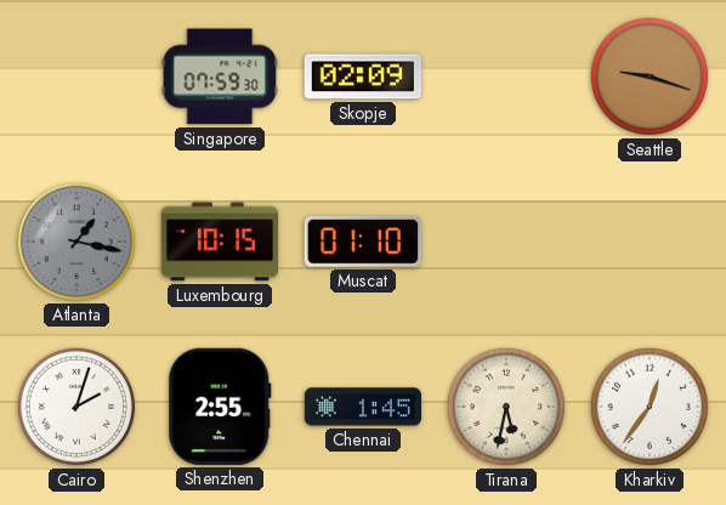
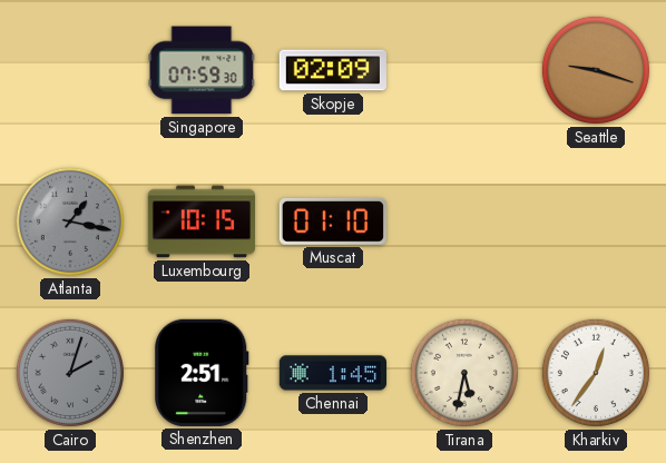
Cairo dial: white -> grey (70, 373)
Shenzhen: 2:55 -> 2:51 (203, 373)
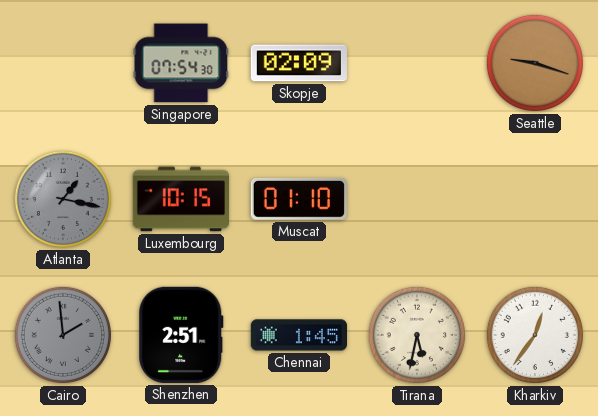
Singapore: 07:59 -> 07:54 (181, 63)
Cairo: 2:03 -> 1:59 (63, 335)
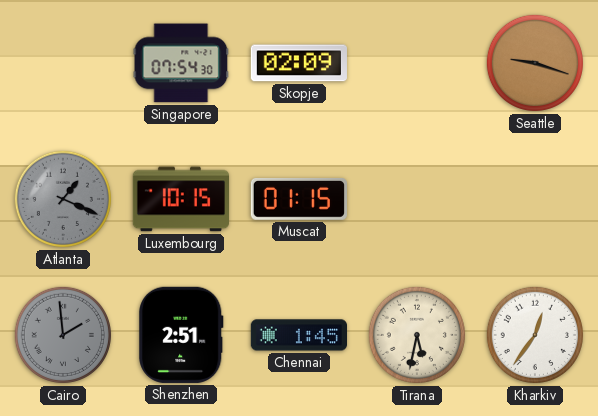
Atlanta: 1:17 -> 1:19 (63, 199)
Muscat: 01:10 -> 01:15 (299, 200)
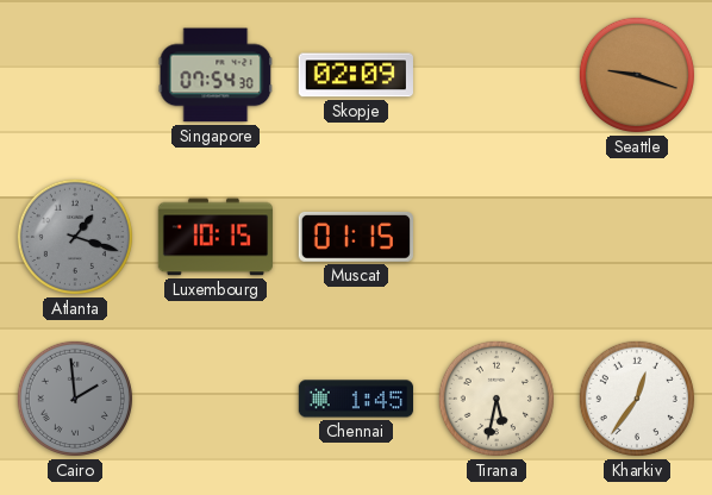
Atlanta: 1:19 -> 1:18 (75, 237)
Shenzhen: 2:51 -> none (182, 335)
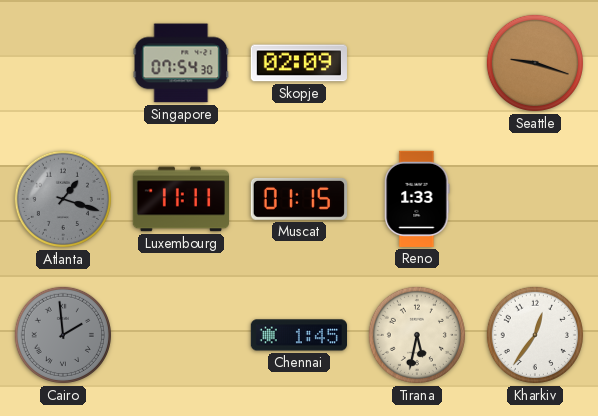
Luxembourg: 10:15 -> 11:11 (180, 199)
Reno: none -> 1:33 (417, 199)
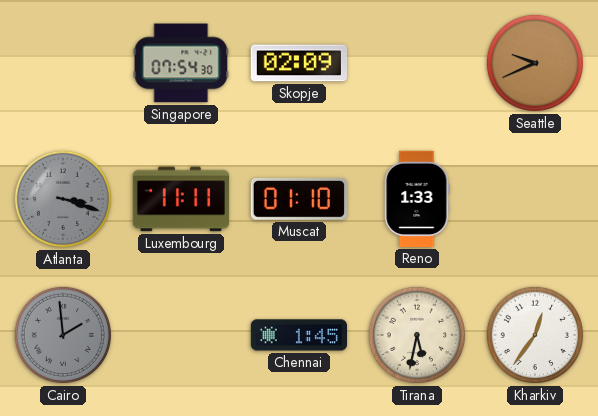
Seattle: 9:18 -> 9:41 (535, 63)
Atlanta: 1:18 -> 3:18 (63, 199)
Muscat: 01:15 -> 01:10 (299, 200)
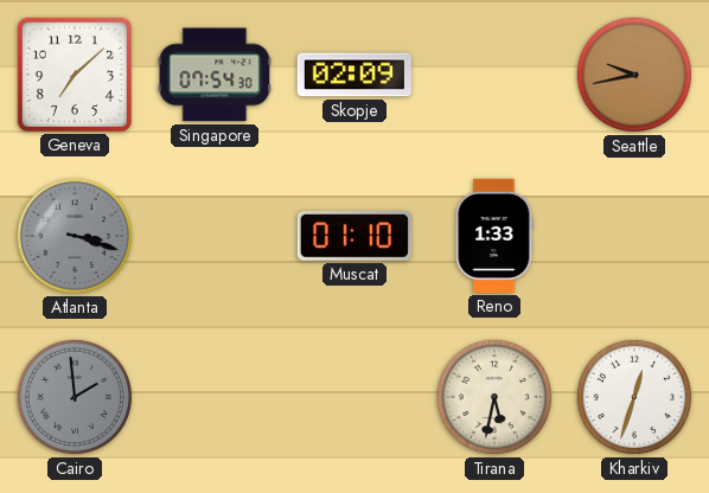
Geneva: none -> 7:08 (75, 75)
Seattle: 9:41 -> 9:43 (634, 75)
Luxembourg: 11:11 -> none (180, 199)
Chennai: 1:45 -> none (298, 335)
Kharkiv: 12:36 -> 12:33 (634, 397)
